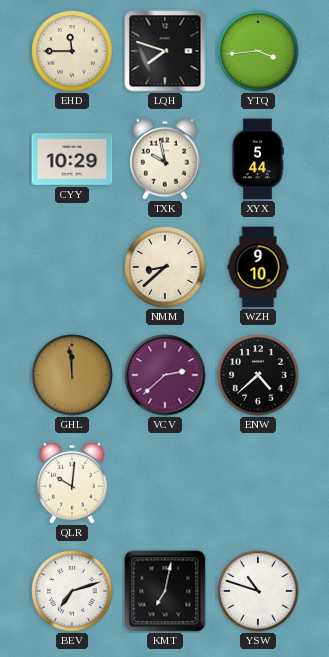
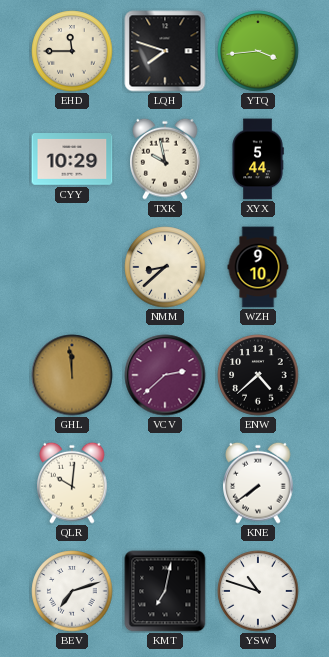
KNE: none -> 7:39 (258, 483)
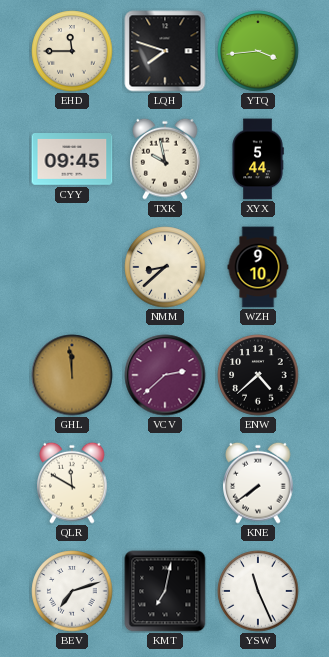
CYY: 10:29 -> 09:45 (72, 160)
QLR: 10:01 -> 11:50 (72, 483)
YSW: 10:48 -> 11:26 (258, 591)
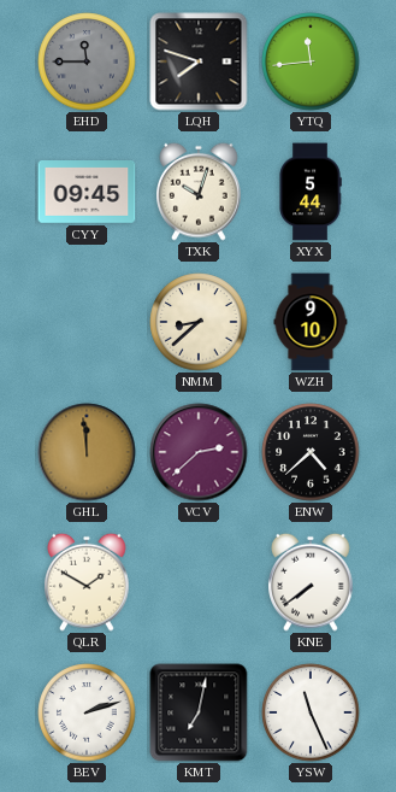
EHD dial: cream -> grey (87, 61)
YTQ: 3:44 -> 11:44 (311, 61)
TXK: 9:58 -> 10:03 (199, 192)
QLR: 11:50 -> 1:50 (87, 582)
BEV: 7:12 -> 2:12 (87, 712)
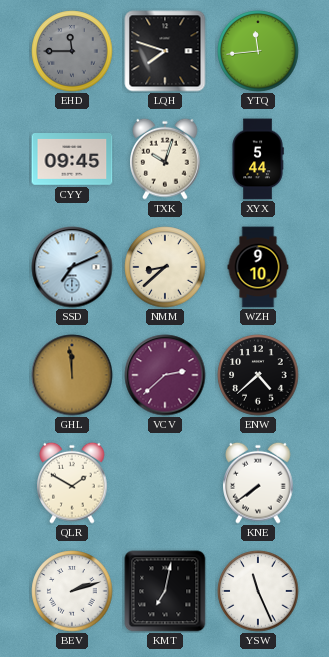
SSD: none -> 7:11 (72, 267)
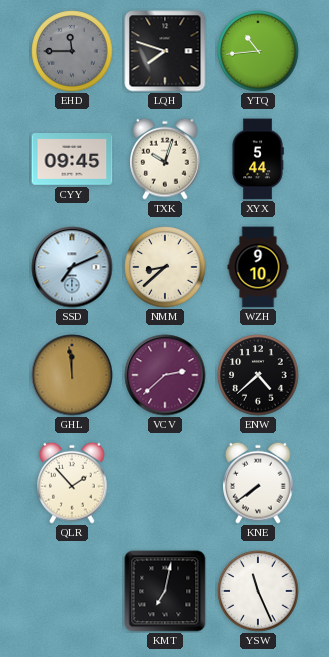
YTQ: 11:44 -> 10:44 (258, 51)
QLR: 1:50 -> 1:53 (72, 483)
BEV: 2:12 -> none (72, 591)
